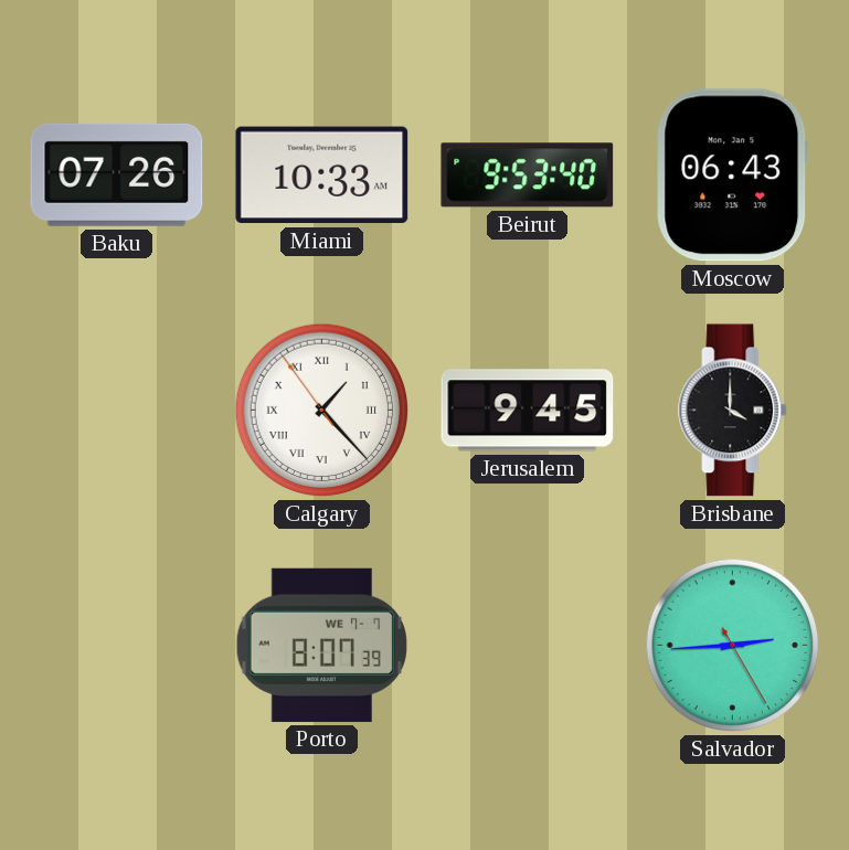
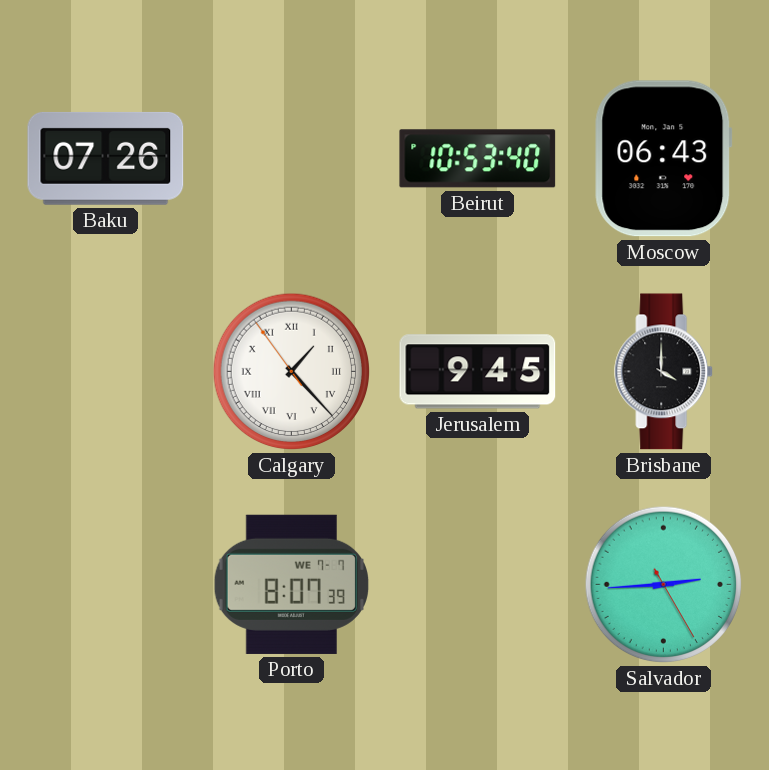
Miami: 10:33 -> none (322, 176)
Beirut: 9:53 -> 10:53 (478, 159)
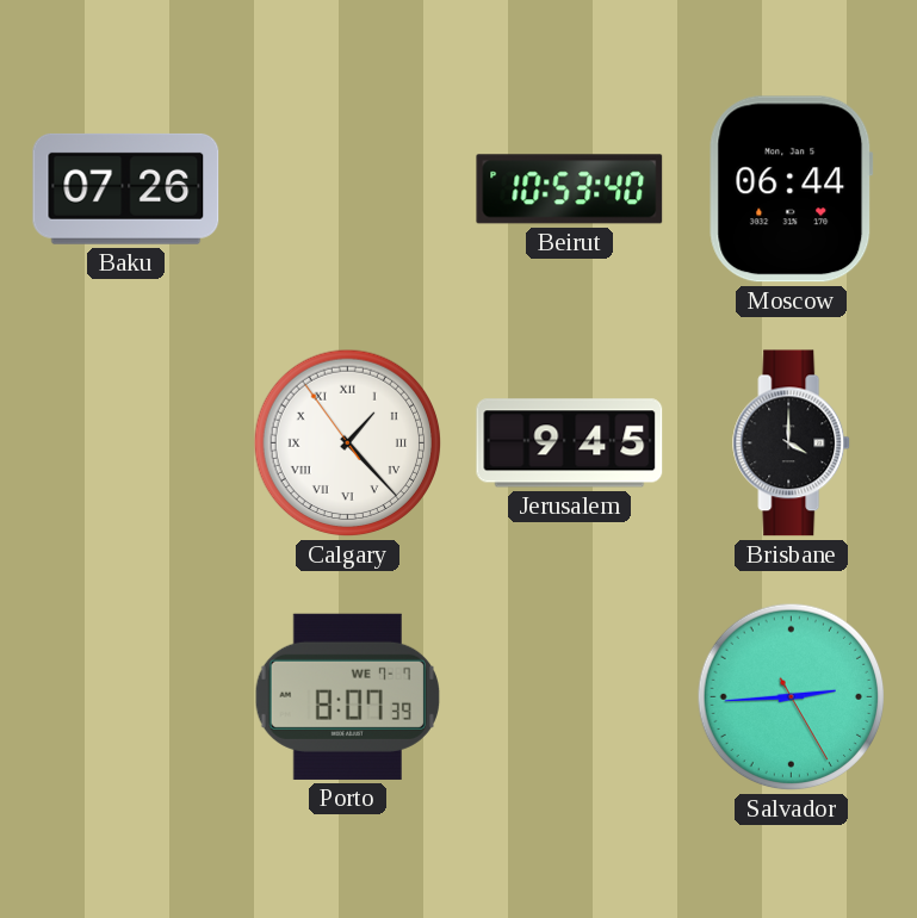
Moscow: 06:43 -> 06:44 (792, 190)
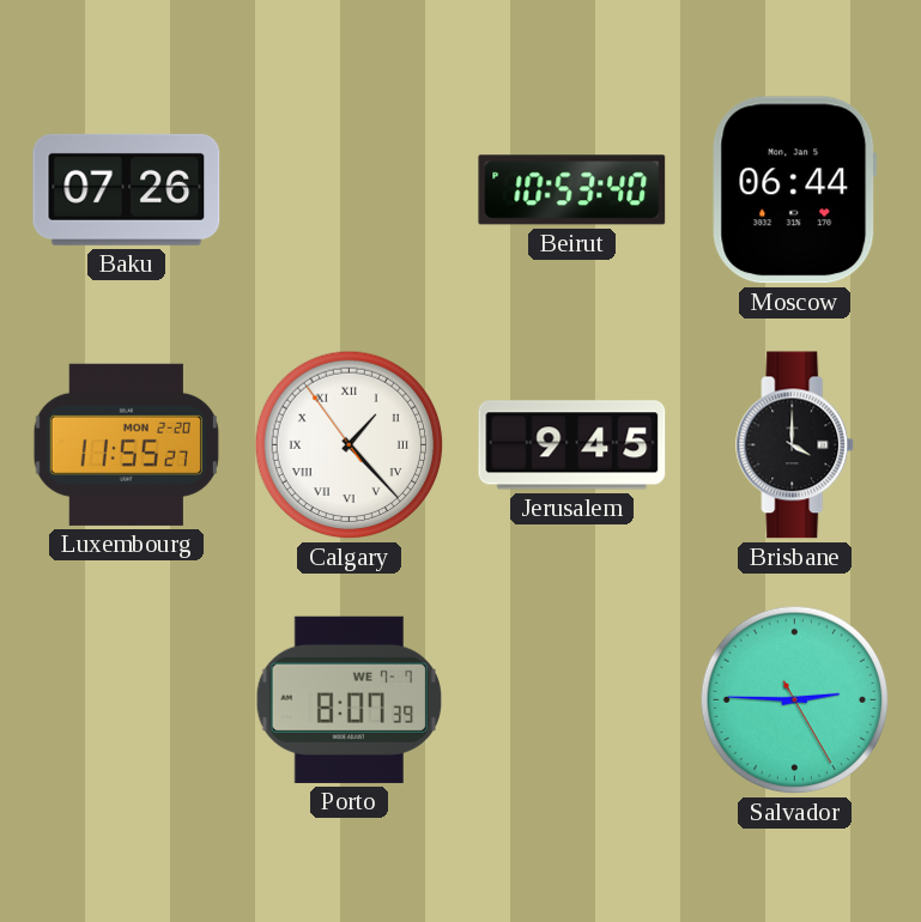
Luxembourg: none -> 11:55 (126, 444)
Salvador: 2:44 -> 2:45 (795, 700)
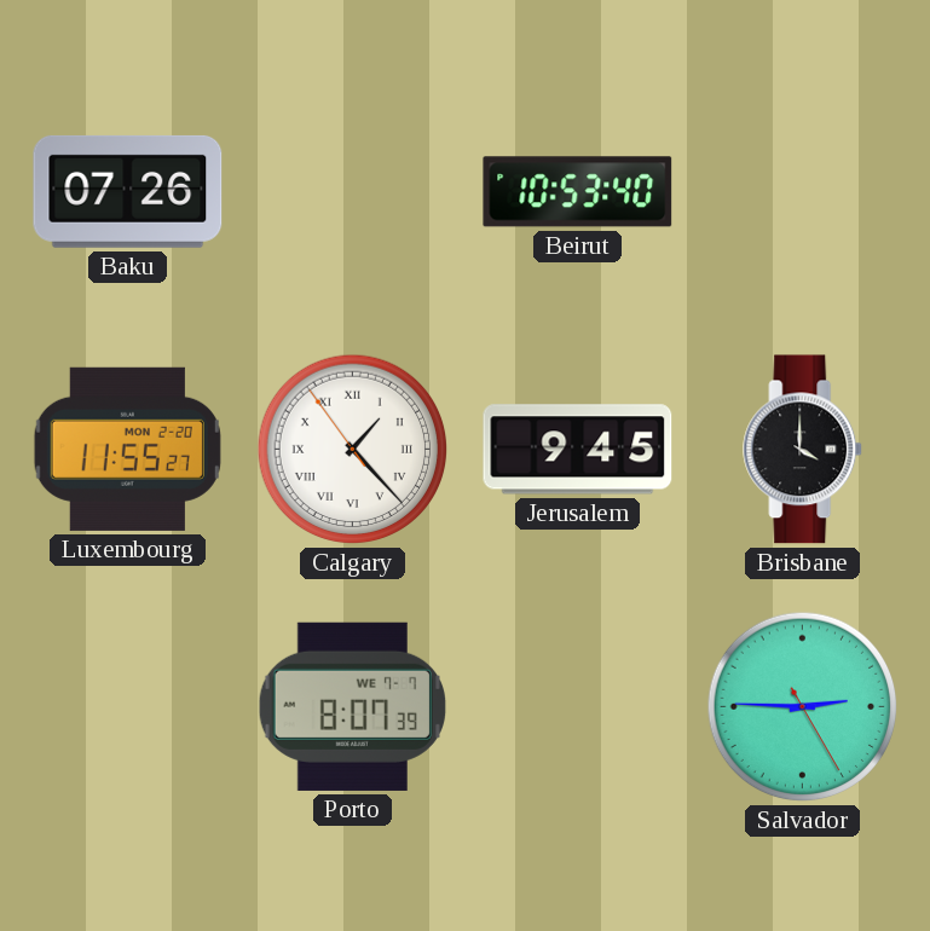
Moscow: 06:44 -> none (795, 190)
